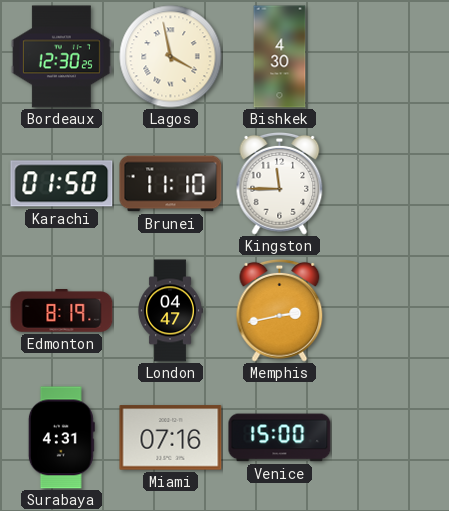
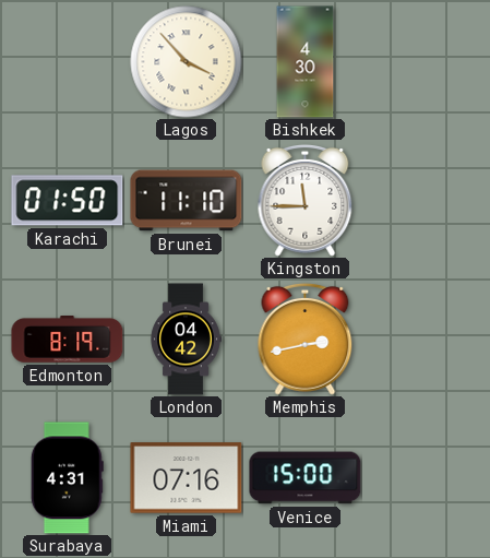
Bordeaux: 12:30 -> none (61, 57)
Lagos: 3:58 -> 3:53 (187, 62)
London: 04:47 -> 04:42 (186, 340)
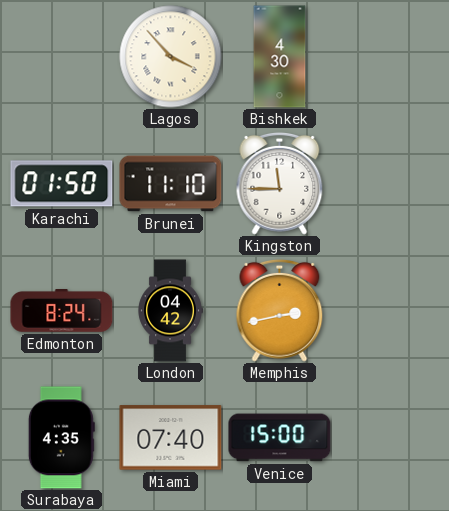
Edmonton: 8:19 -> 8:24 (62, 311)
Surabaya: 4:31 -> 4:35 (61, 438)
Miami: 07:16 -> 07:40 (171, 438)
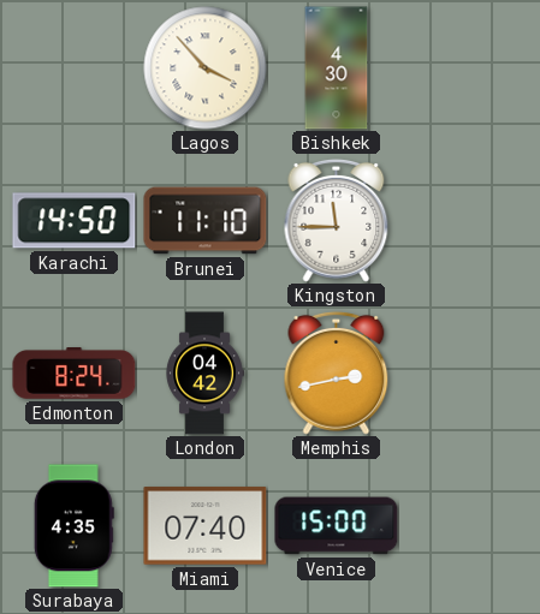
Karachi: 01:50 -> 14:50 (75, 221)
